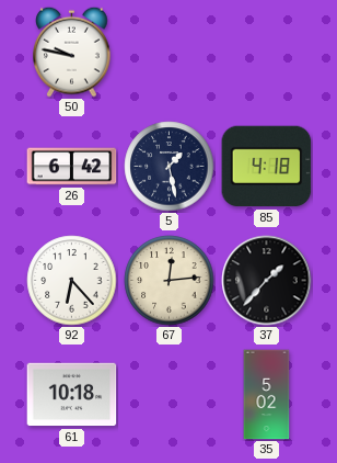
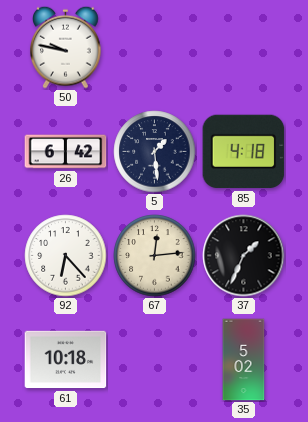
5: 1:28 -> 1:29 (155, 152)
37: 1:37 -> 1:34 (244, 256)
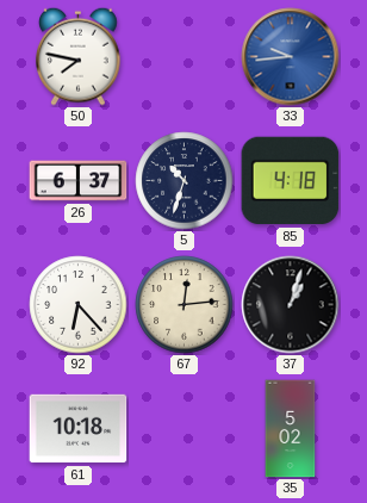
50: 9:47 -> 7:47 (79, 56)
33: none -> 9:44 (291, 57)
26: 6:42 -> 6:37 (79, 181)
5: 1:29 -> 10:33 (185, 181)
37: 1:34 -> 1:03 (291, 305)
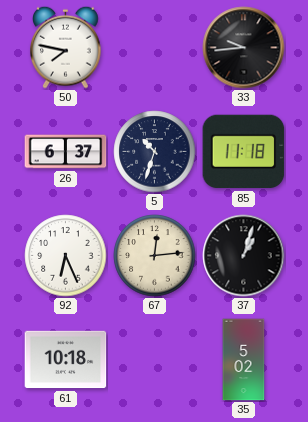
33 dial: blue -> black (244, 48)
85: 4:18 -> 11:18 (244, 152)
92: 6:23 -> 6:26 (66, 256)
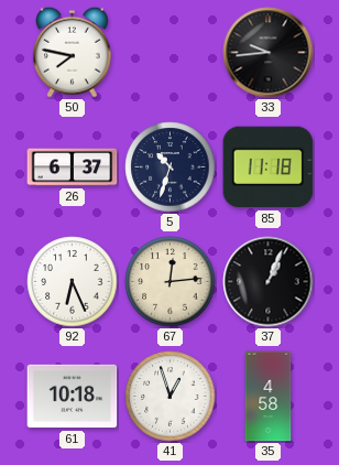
37: 1:03 -> 1:04 (269, 282)
41: none -> 12:57 (171, 397)
35: 5:02 -> 4:58 (269, 397)
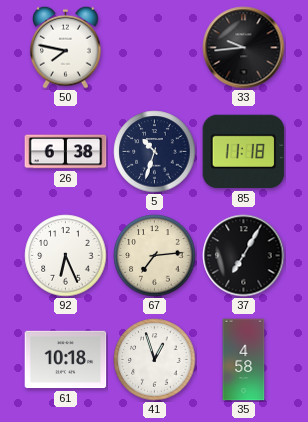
26: 6:37 -> 6:38 (66, 152)
67: 12:14 -> 7:14 (155, 256)
37: 1:04 -> 7:05 (244, 256)
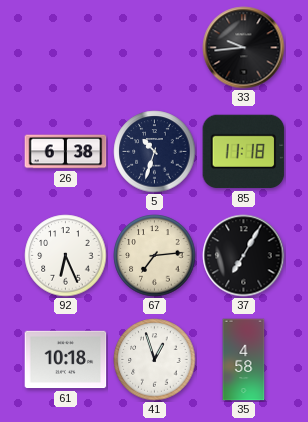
50: 7:47 -> none (66, 47)
